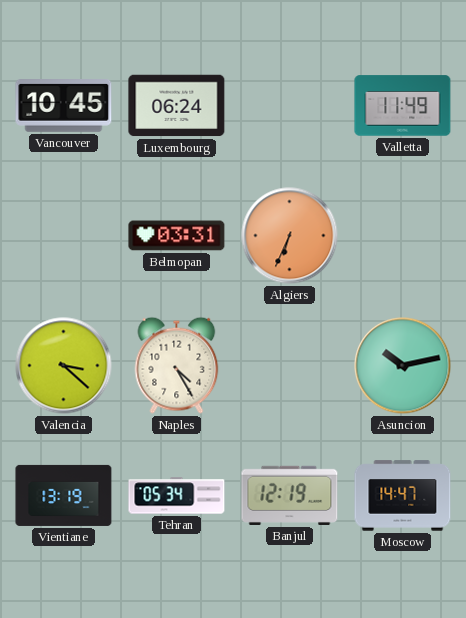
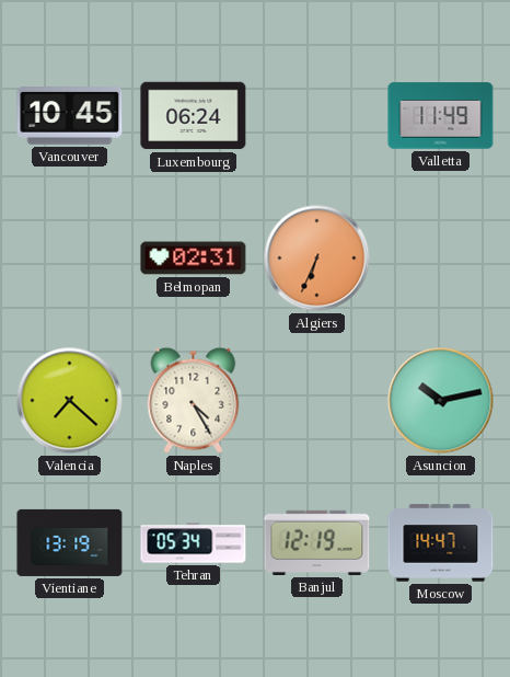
Belmopan: 03:31 -> 02:31 (194, 259)
Valencia: 3:22 -> 7:22 (70, 401)
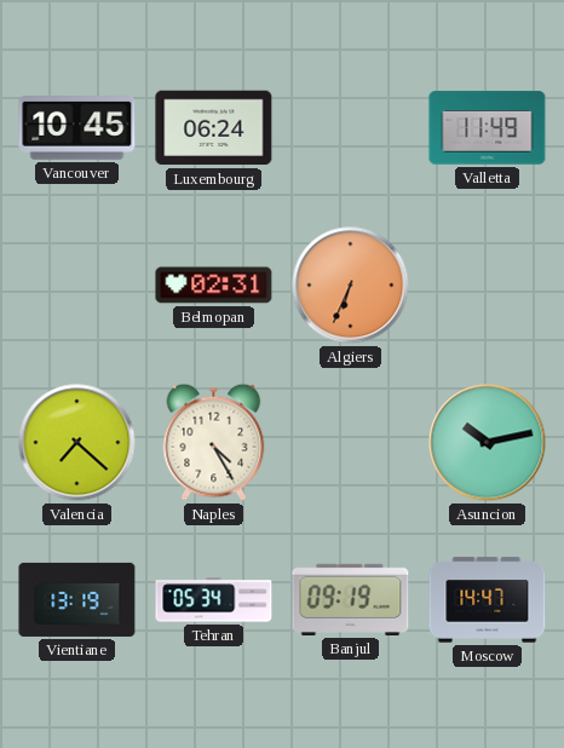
Banjul: 12:19 -> 09:19 (351, 599)
